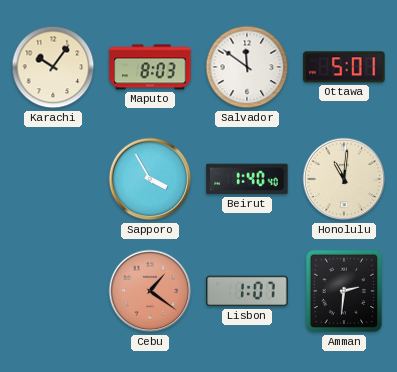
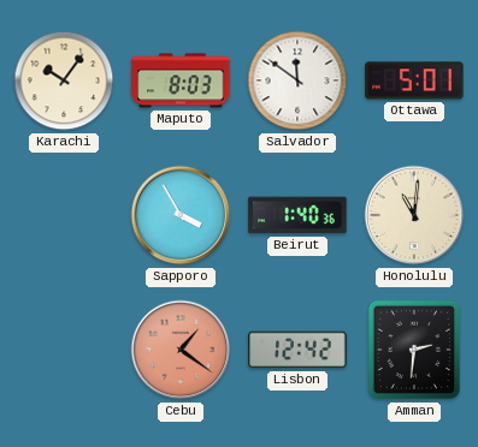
Beirut: 1:40:40 -> 1:40:36 (297, 215)
Lisbon: 1:07 -> 12:42 (297, 350)
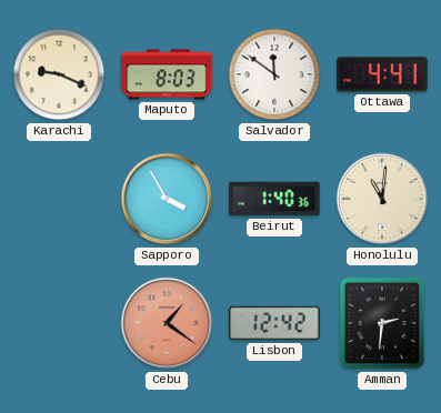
Karachi: 10:06 -> 9:19 (59, 74)
Ottawa: 5:01 -> 4:41 (382, 74)
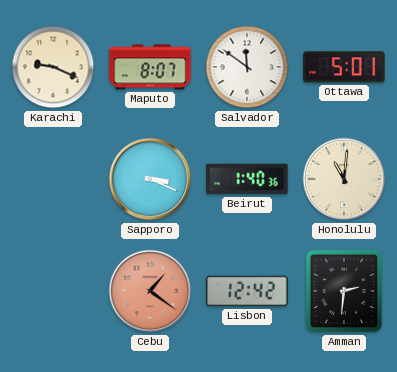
Maputo: 8:03 -> 8:07 (150, 67)
Ottawa: 4:41 -> 5:01 (344, 67)
Sapporo: 3:55 -> 3:19 (150, 179)
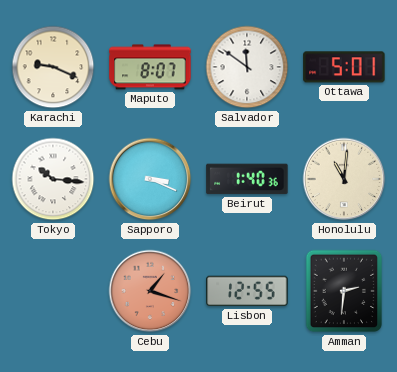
Tokyo: none -> 10:16 (53, 179)
Cebu: 1:21 -> 1:18 (150, 291)
Lisbon: 12:42 -> 12:55 (247, 291)
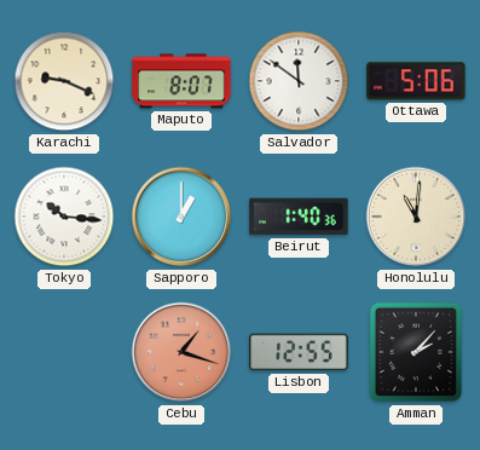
Ottawa: 5:01 -> 5:06 (416, 81)
Sapporo: 3:19 -> 1:00 (181, 217)
Amman: 2:31 -> 2:07 (416, 352)
